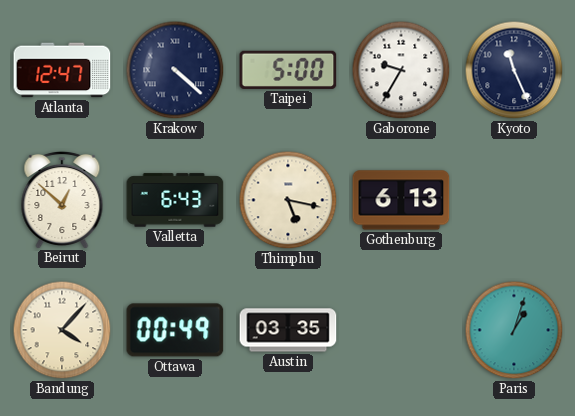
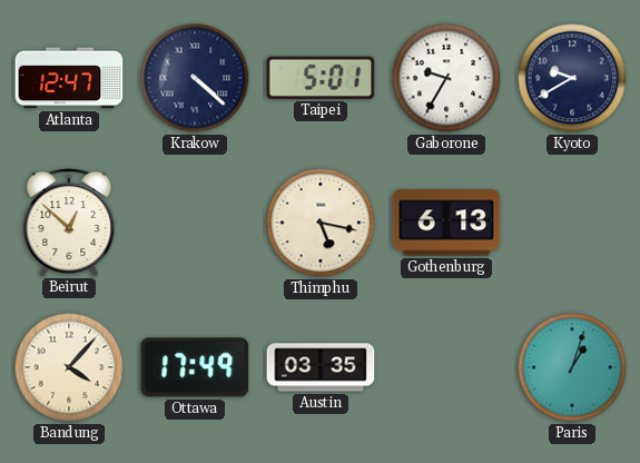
Taipei: 5:00 -> 5:01 (321, 78)
Kyoto: 11:26 -> 9:40 (572, 78)
Valletta: 6:43 -> none (175, 200)
Ottawa: 00:49 -> 17:49 (195, 367)
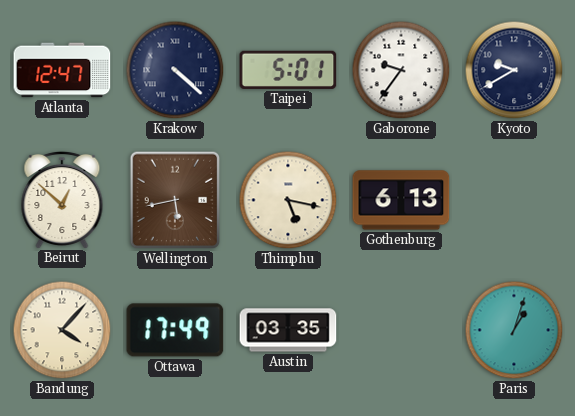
Gaborone: 9:35 -> 9:36 (401, 70)
Wellington: none -> 5:43 (175, 200)
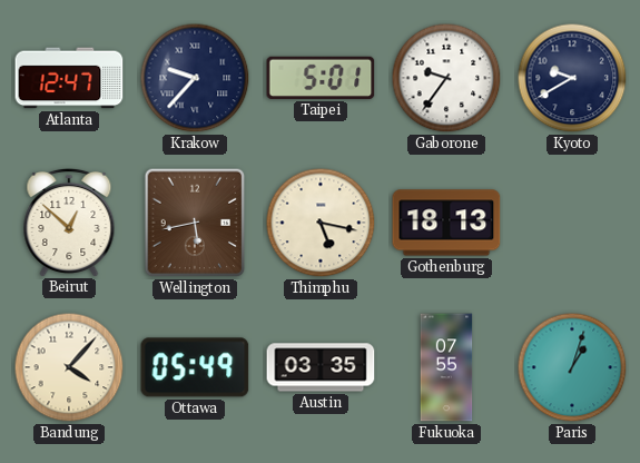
Krakow: 4:22 -> 9:37 (195, 78)
Gothenburg: 6:13 -> 18:13 (446, 223)
Ottawa: 17:49 -> 05:49 (195, 367)
Fukuoka: none -> 07:55 (446, 367)
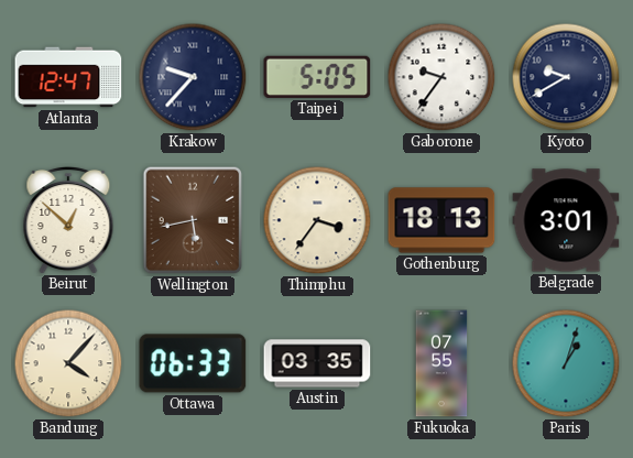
Taipei: 5:01 -> 5:05 (317, 77)
Thimphu: 5:17 -> 3:36 (317, 220)
Belgrade: none -> 3:01 (566, 220)
Ottawa: 05:49 -> 06:33 (193, 363)
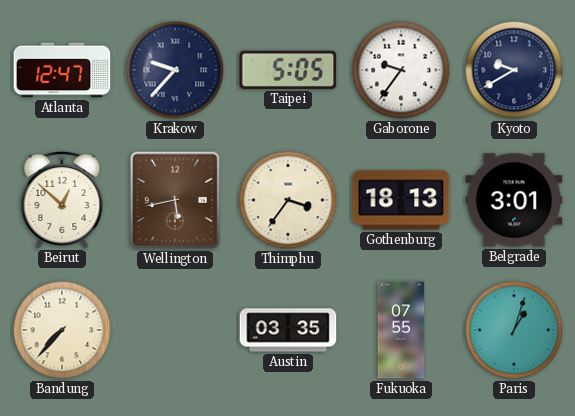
Bandung: 4:07 -> 7:37 (62, 330)
Ottawa: 06:33 -> none (193, 363)
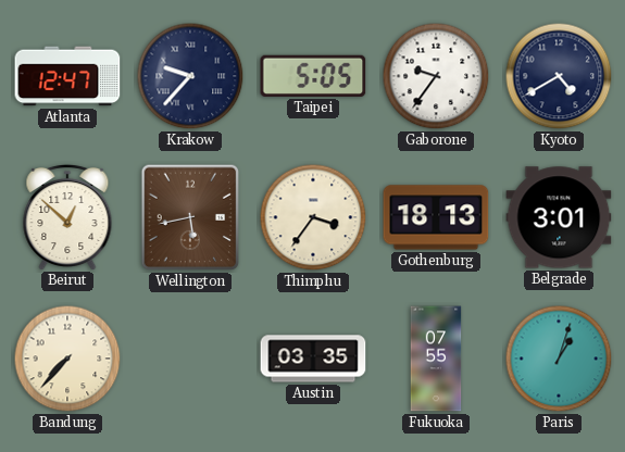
Kyoto: 9:40 -> 4:40 (559, 76)
